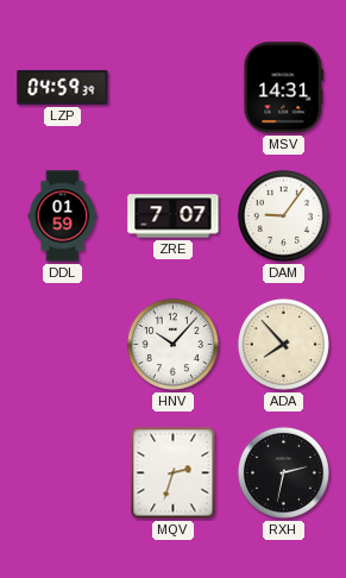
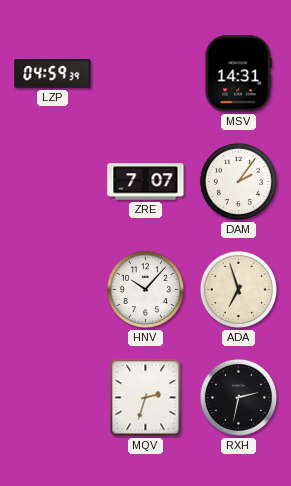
DDL: 01:59 -> none (63, 216)
DAM: 9:06 -> 2:06 (238, 181)
ADA: 7:53 -> 6:57 (238, 289)
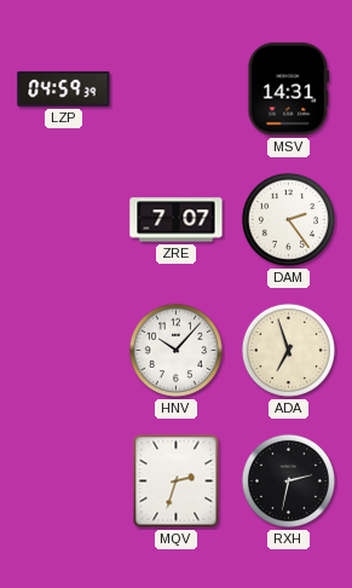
DAM: 2:06 -> 2:24 (288, 219)
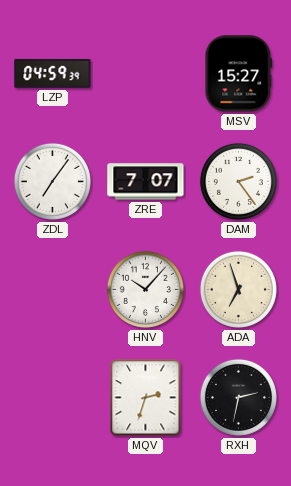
MSV: 14:31 -> 15:27 (239, 74)
ZDL: none -> 7:06 (52, 181)
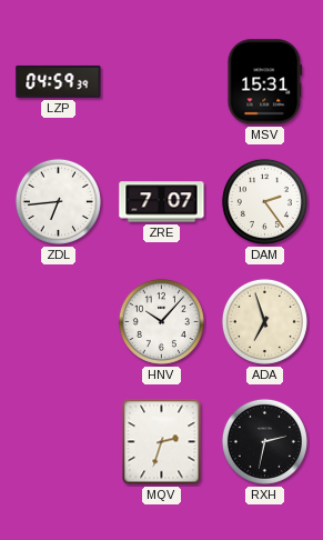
MSV: 15:27 -> 15:31 (265, 82)
ZDL: 7:06 -> 6:44 (58, 201)
